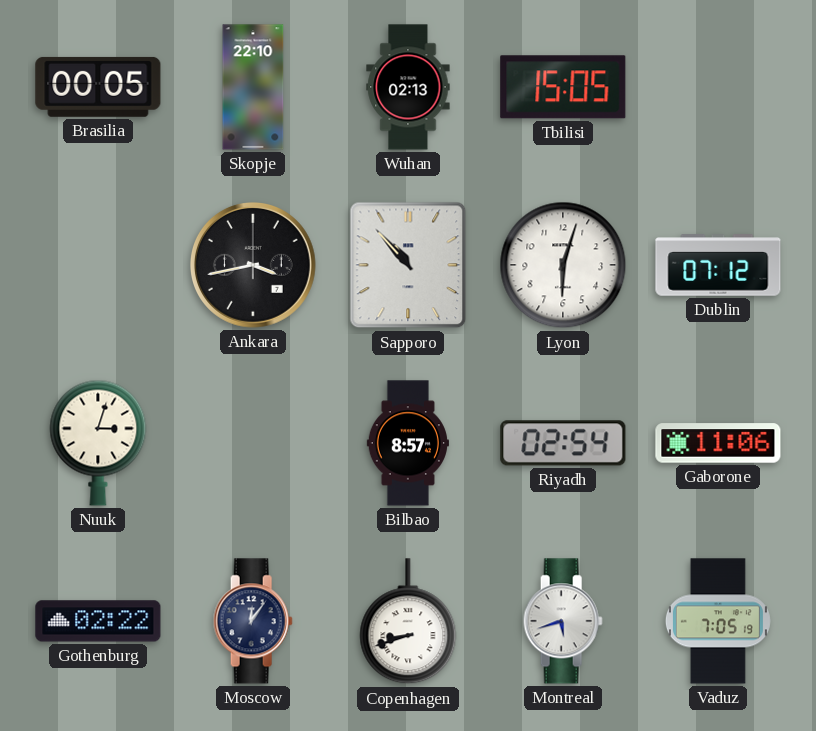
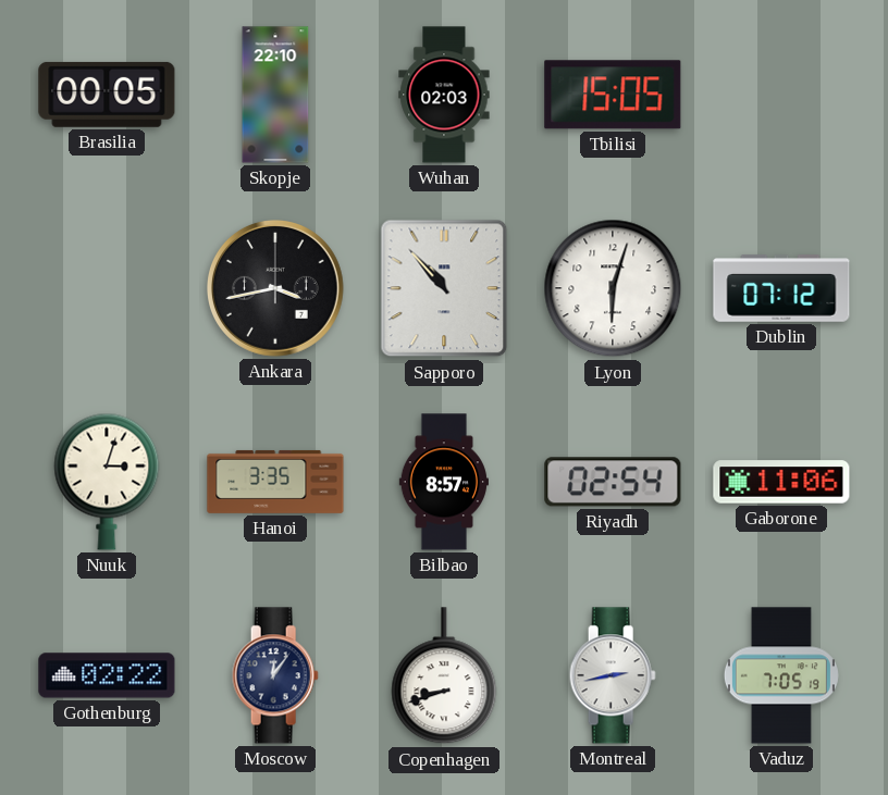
Wuhan: 02:13 -> 02:03 (444, 95)
Hanoi: none -> 3:35 (275, 482)
Montreal: 5:42 -> 2:43 (613, 675)
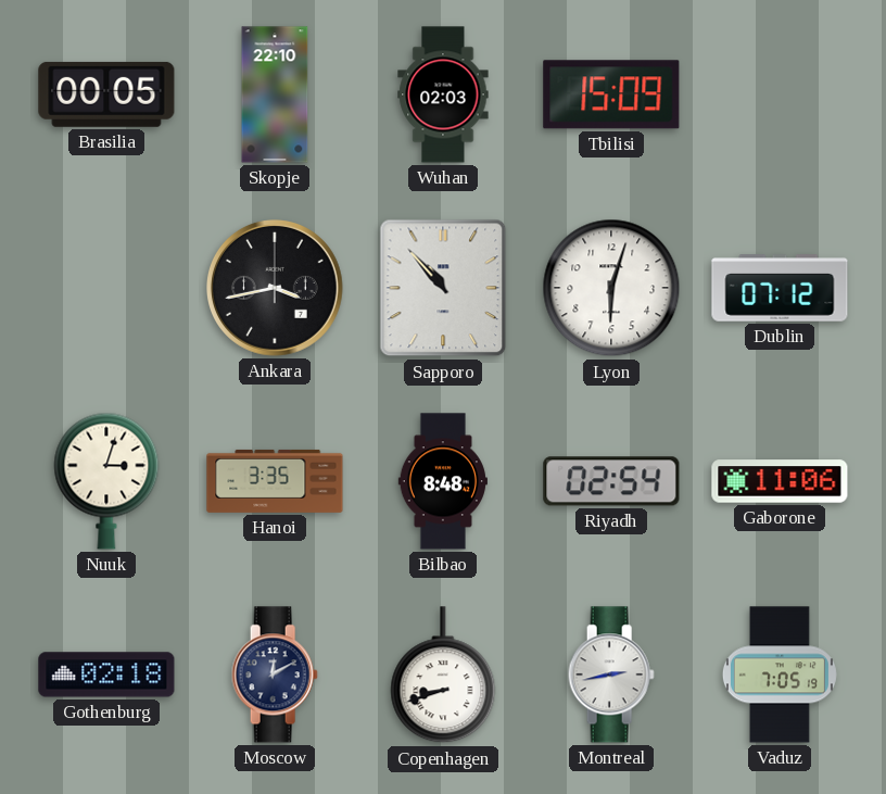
Tbilisi: 15:05 -> 15:09 (611, 94)
Bilbao: 8:57 -> 8:48 (443, 481)
Gothenburg: 02:22 -> 02:18 (106, 675)
Moscow: 12:06 -> 12:10 (275, 675)
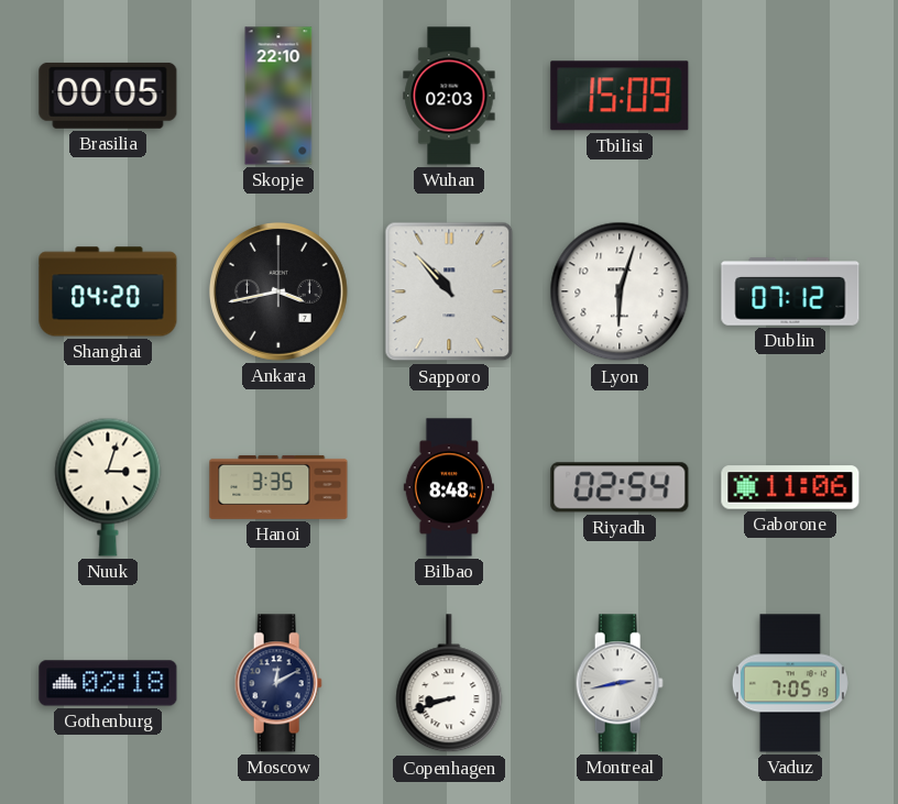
Shanghai: none -> 04:20 (108, 291)
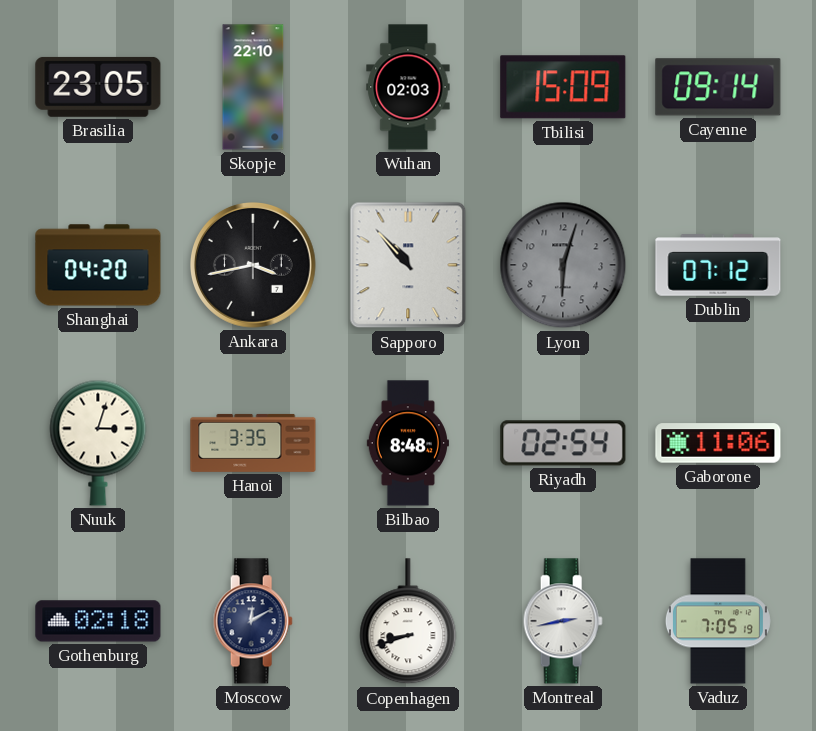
Brasilia: 00:05 -> 23:05 (98, 87)
Cayenne: none -> 09:14 (718, 87)
Lyon dial: white -> grey (563, 265)
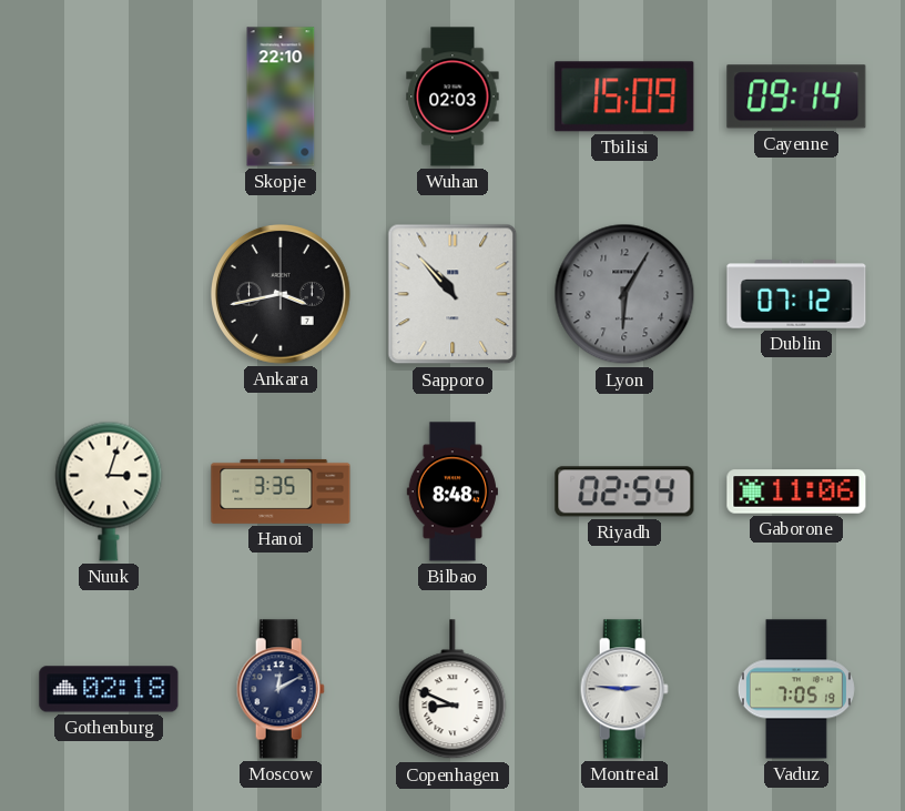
Brasilia: 23:05 -> none (98, 87)
Shanghai: 04:20 -> none (98, 265)
Lyon: 6:03 -> 6:05 (624, 294)
Copenhagen: 8:42 -> 8:49 (452, 690)
Montreal: 2:43 -> 2:46 (624, 689)
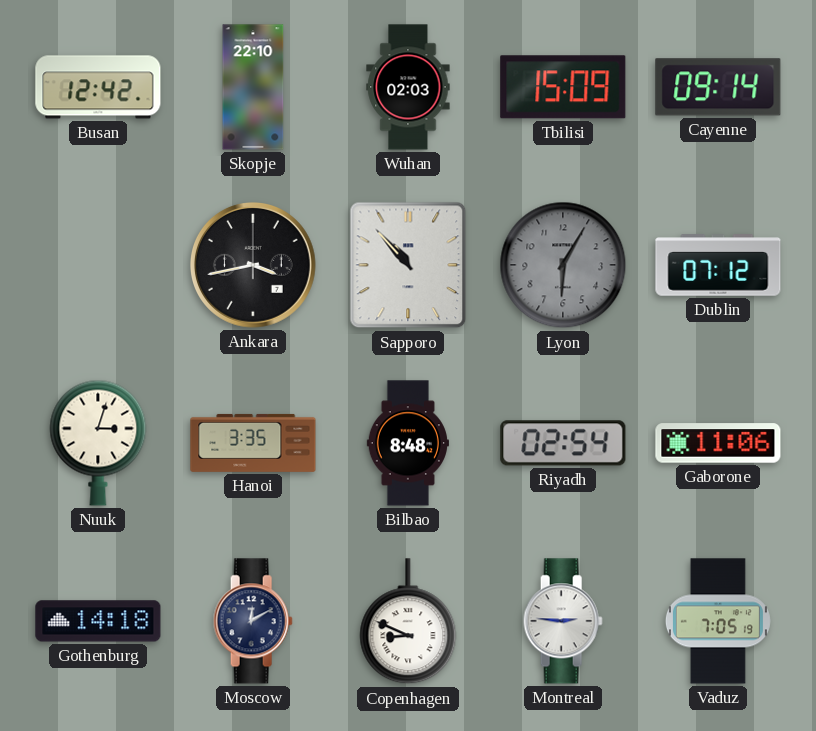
Busan: none -> 12:42 (98, 87)
Gothenburg: 02:18 -> 14:18 (98, 621)
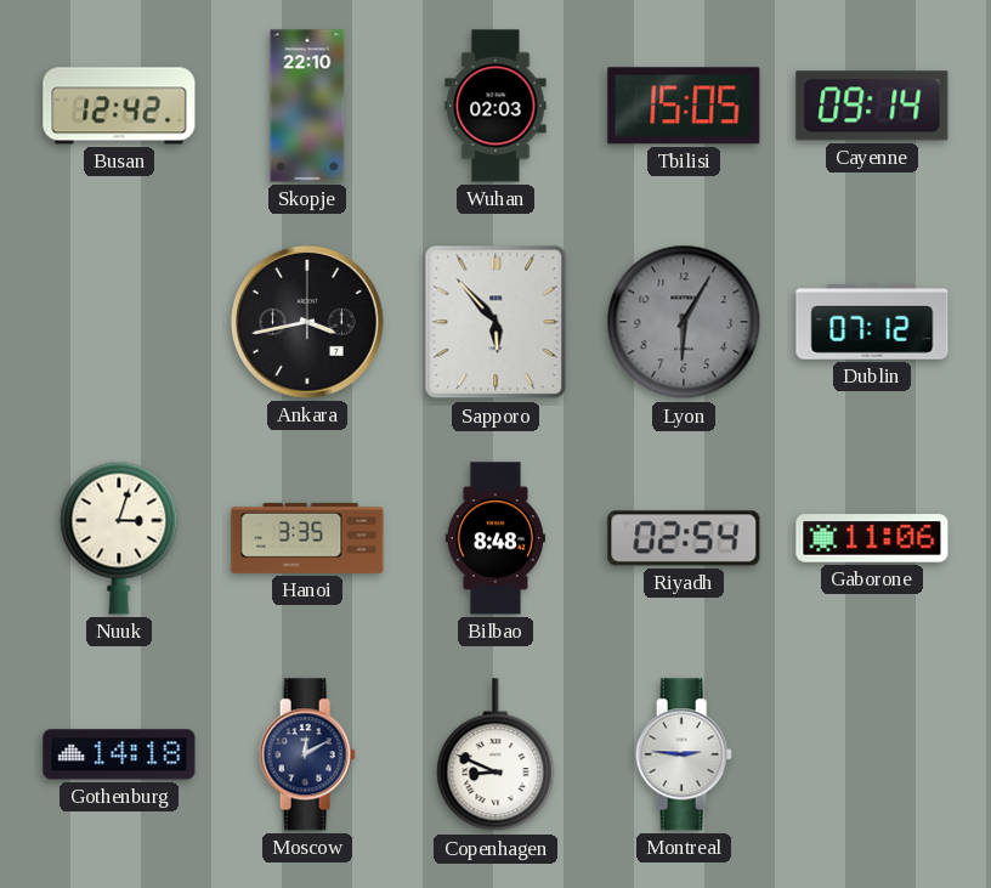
Tbilisi: 15:09 -> 15:05 (684, 106)
Sapporo: 10:53 -> 5:53 (495, 322)
Vaduz: 7:05 -> none (718, 621)
